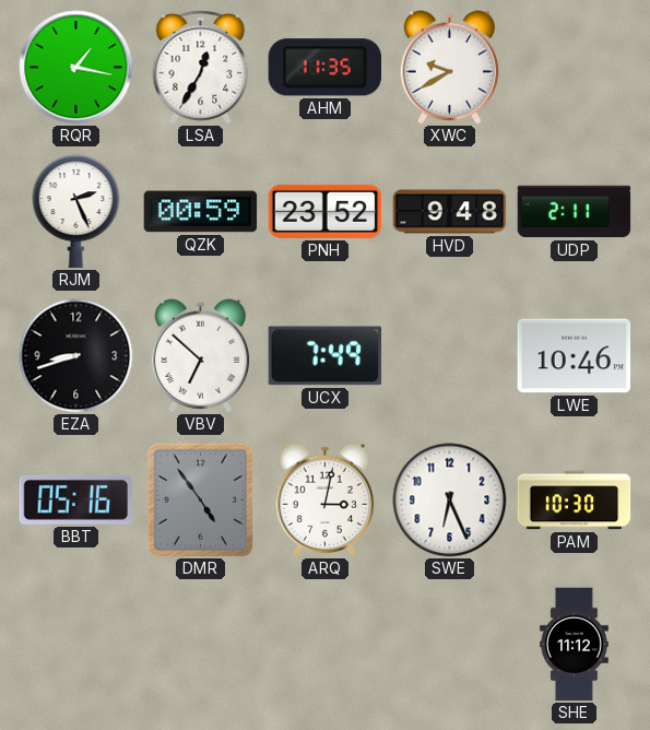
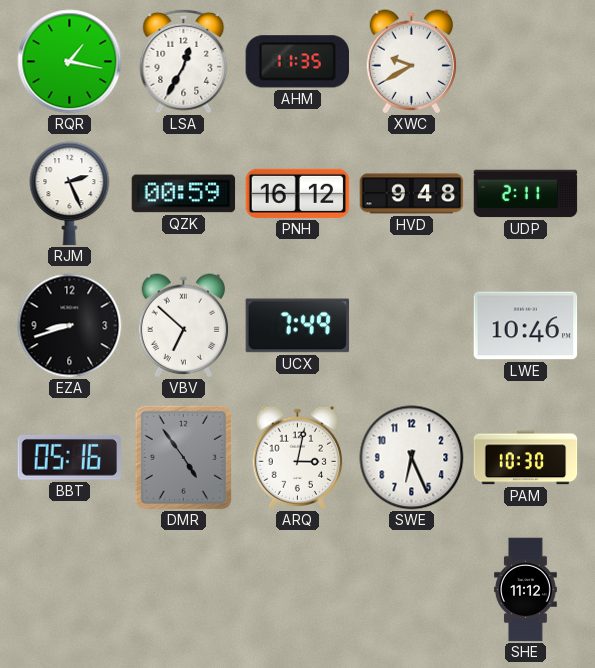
PNH: 23:52 -> 16:12 (298, 193)
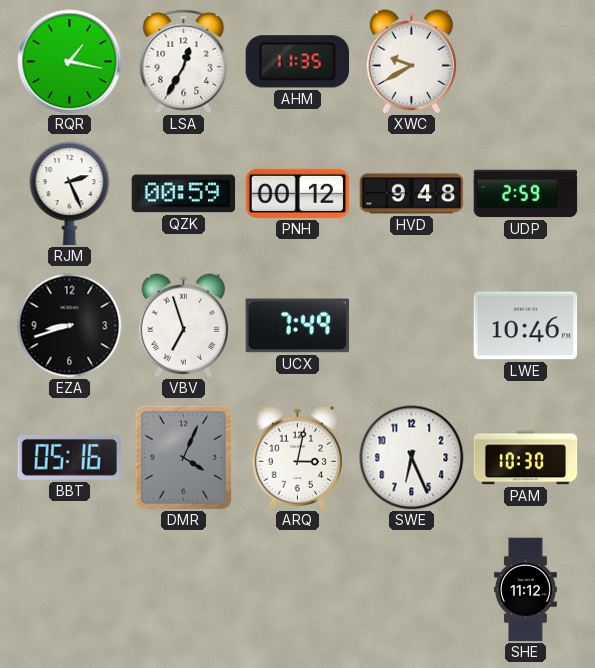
PNH: 16:12 -> 00:12 (298, 193)
UDP: 2:11 -> 2:59 (526, 194)
VBV: 6:52 -> 6:57 (183, 326)
DMR: 4:54 -> 4:04 (183, 457)
